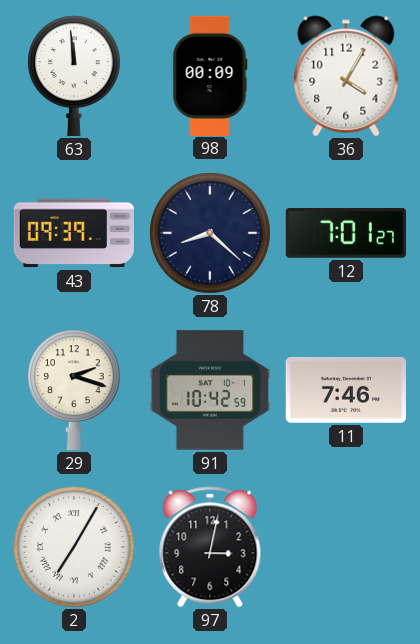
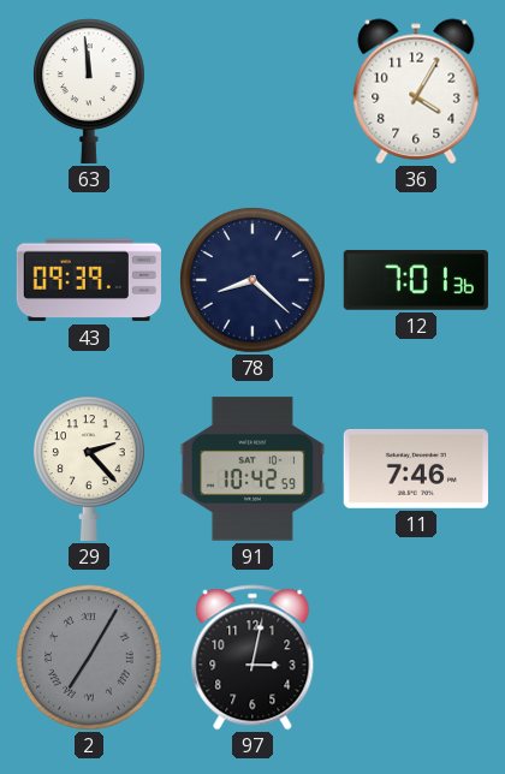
98: 00:09 -> none (210, 75)
12: 7:01:27 -> 7:01:36 (416, 280)
29: 2:18 -> 2:23 (90, 469)
2 dial: white -> grey (89, 657)
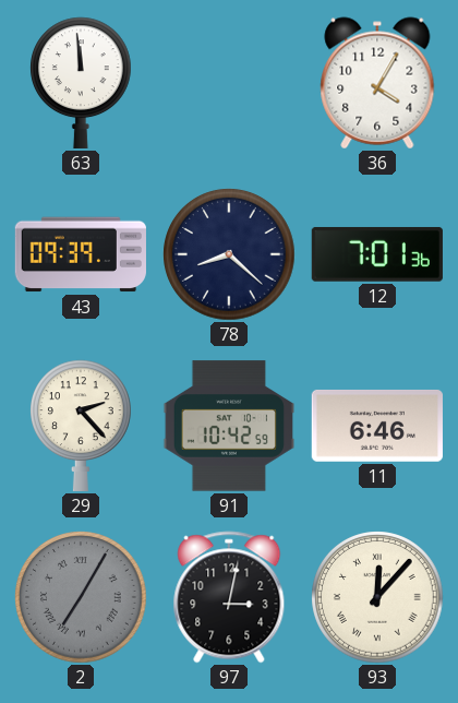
11: 7:46 -> 6:46 (377, 426)
93: none -> 12:07 (377, 597)
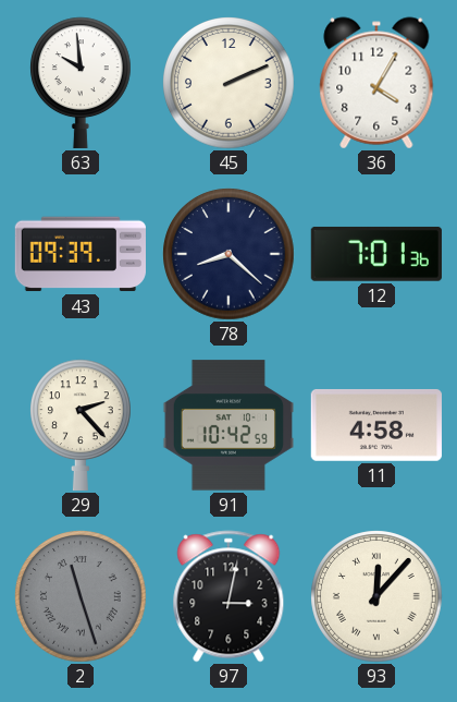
63: 11:59 -> 9:59 (82, 83)
45: none -> 2:11 (228, 83)
11: 6:46 -> 4:58 (376, 425)
2: 7:05 -> 11:27 (81, 596)
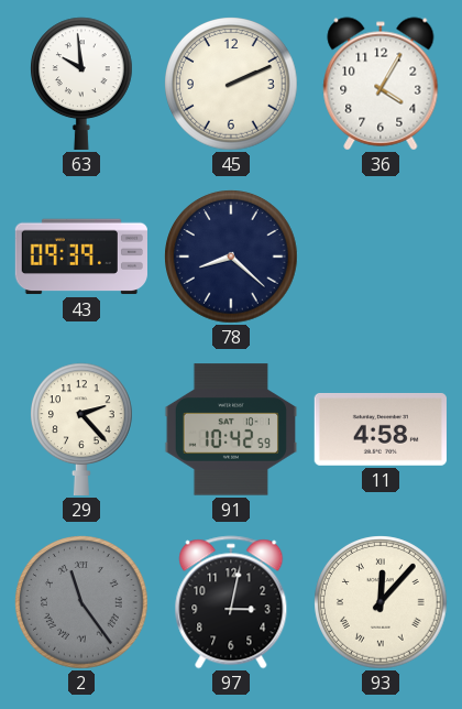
12: 7:01 -> none (376, 254)
2: 11:27 -> 11:24 (81, 602)
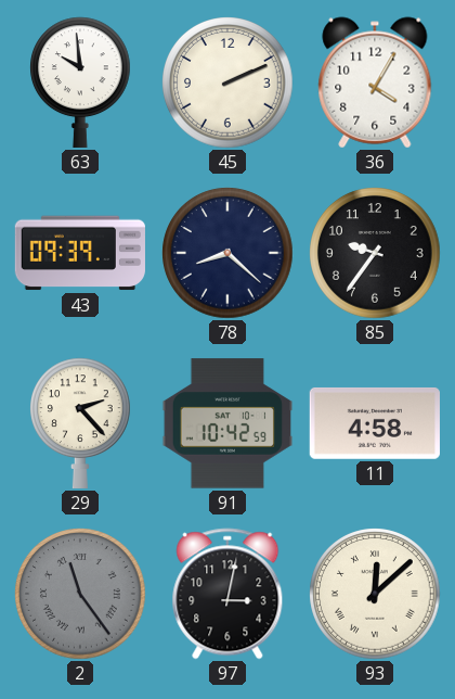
85: none -> 9:36 (375, 253)
93: 12:07 -> 12:08 (375, 594)
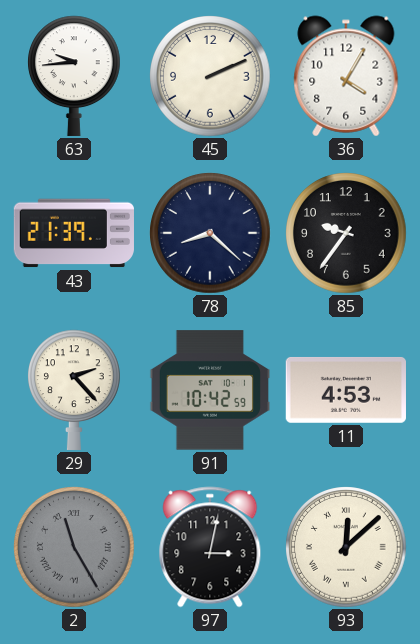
63: 9:59 -> 9:44 (75, 76)
43: 09:39 -> 21:39 (74, 233)
11: 4:58 -> 4:53 (346, 390)
2: 11:24 -> 11:25 (74, 547)
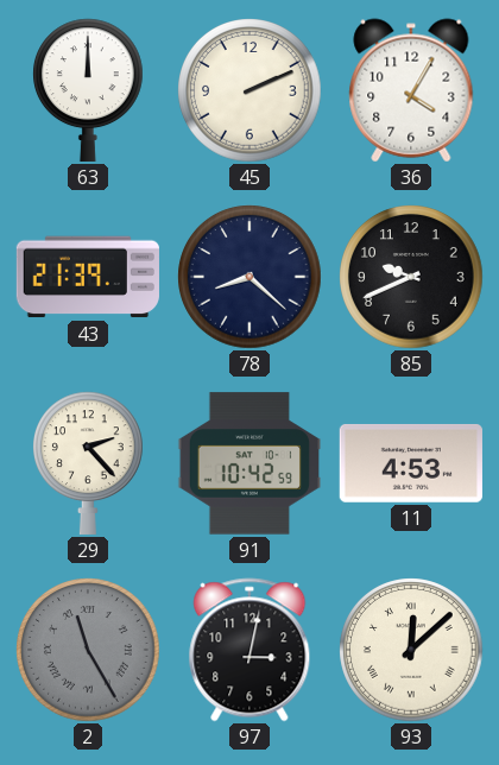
63: 9:44 -> 12:00 (89, 90)
85: 9:36 -> 9:41 (411, 277)
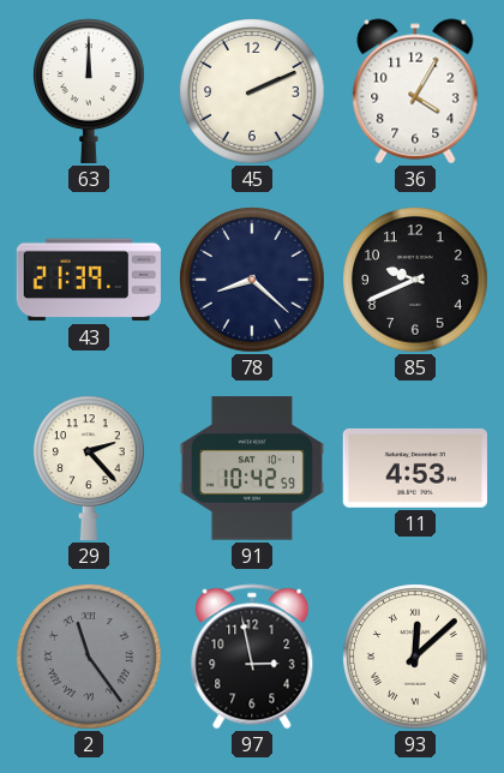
2: 11:25 -> 11:24 (89, 657)
97: 3:02 -> 2:58 (252, 657)
